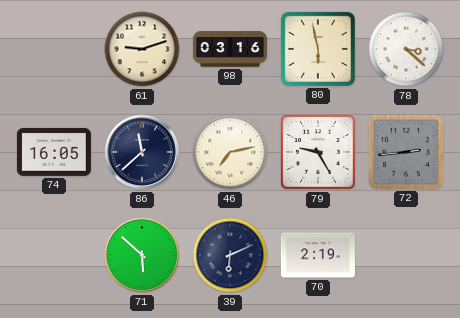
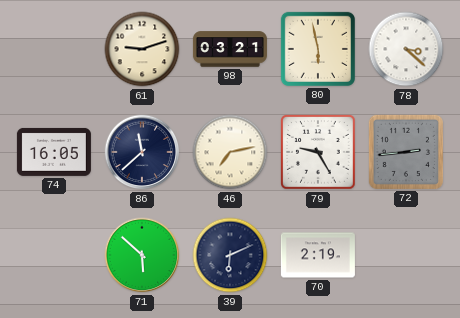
98: 03:16 -> 03:21 (230, 49)
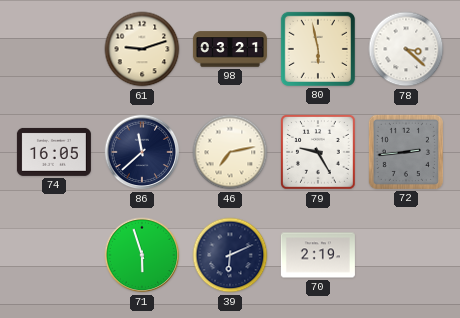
71: 5:52 -> 5:57 (142, 255)
